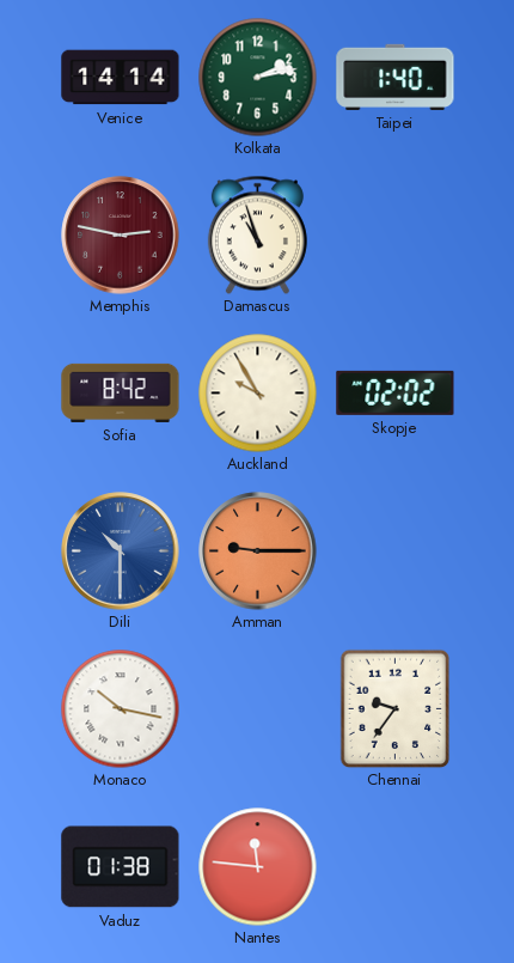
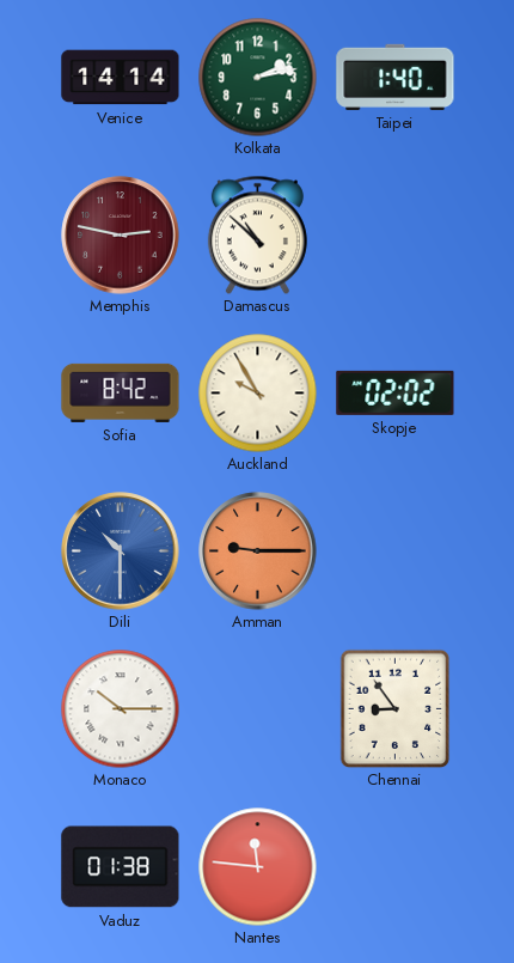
Damascus: 10:57 -> 10:52 (257, 234)
Monaco: 10:17 -> 10:15 (121, 709)
Chennai: 9:36 -> 8:54 (396, 708)
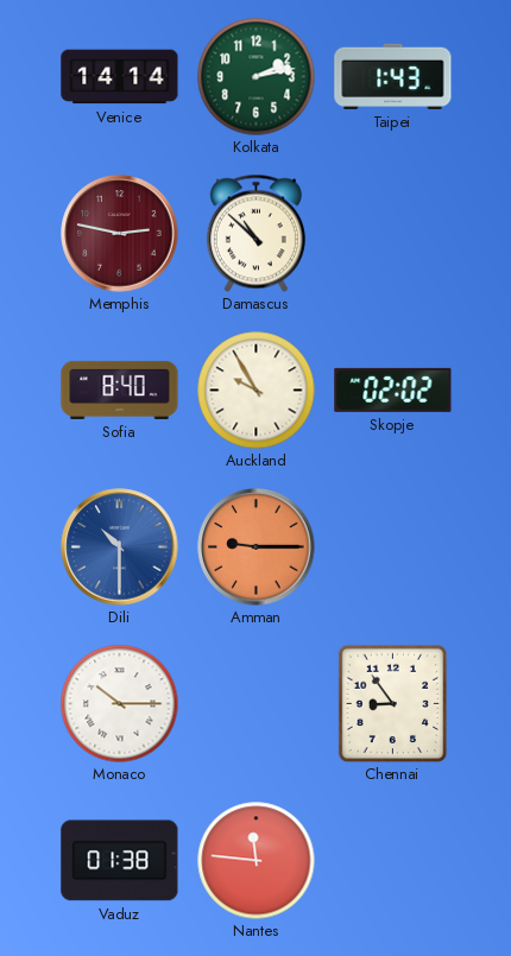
Taipei: 1:40 -> 1:43 (393, 76)
Sofia: 8:42 -> 8:40 (120, 390)
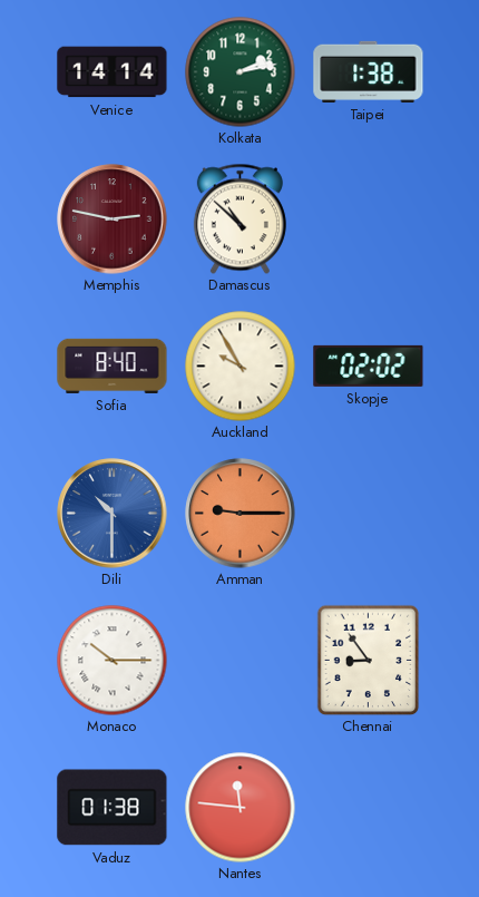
Taipei: 1:43 -> 1:38 (369, 71)
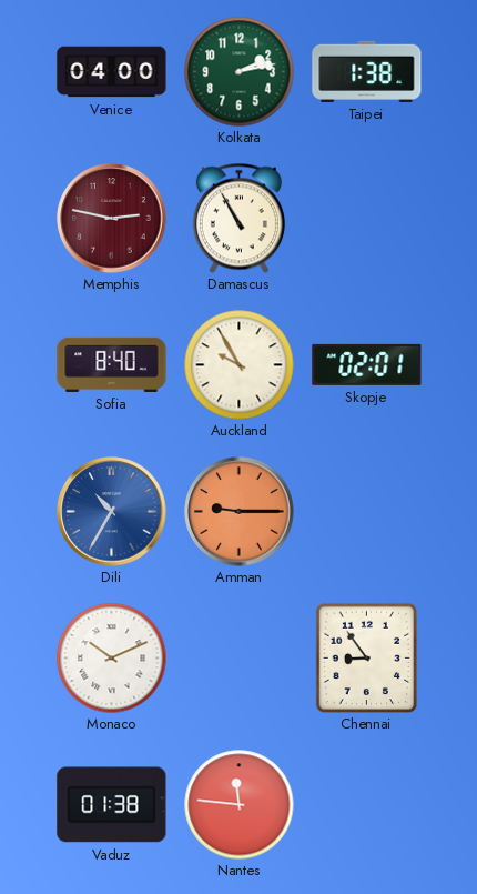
Venice: 14:14 -> 04:00 (112, 72)
Damascus: 10:52 -> 10:55 (238, 218)
Skopje: 02:02 -> 02:01 (367, 364)
Dili: 10:30 -> 10:35 (112, 512)
Monaco: 10:15 -> 10:11 (112, 659)
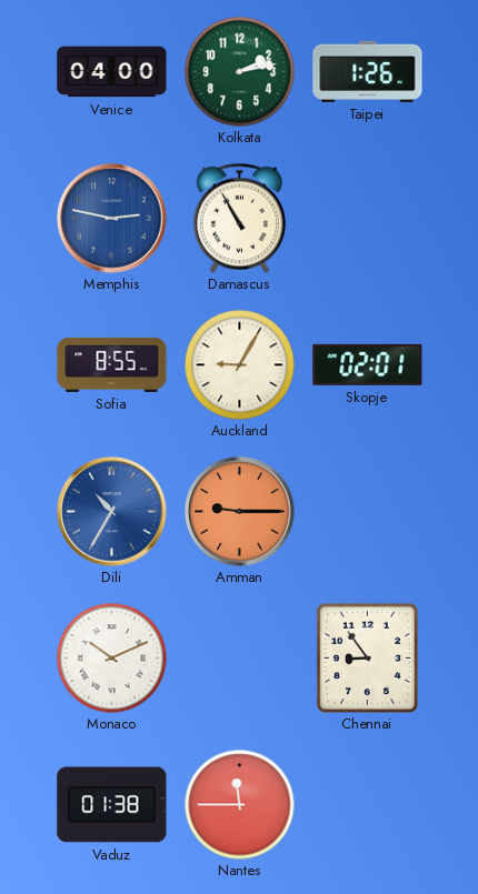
Taipei: 1:38 -> 1:26 (368, 71)
Memphis dial: burgundy -> blue (112, 219)
Sofia: 8:40 -> 8:55 (112, 364)
Auckland: 9:55 -> 9:05 (240, 365)
Nantes: 11:46 -> 11:45 (240, 805)
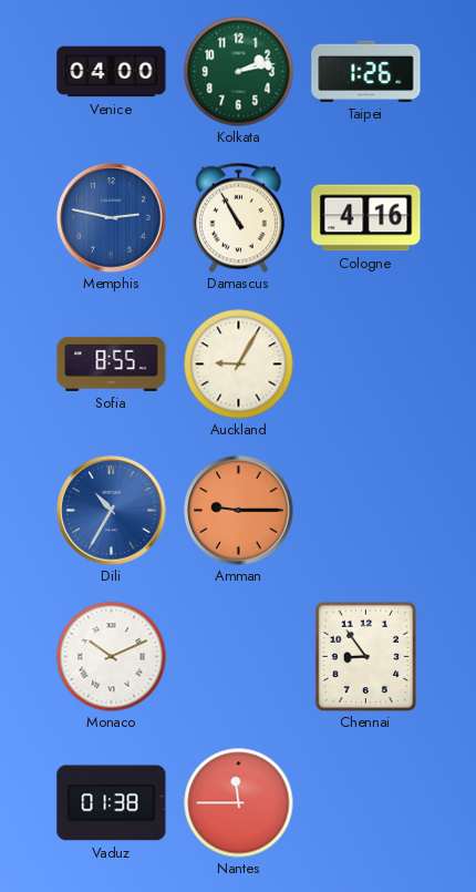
Cologne: none -> 4:16 (366, 218)
Skopje: 02:01 -> none (368, 364)
